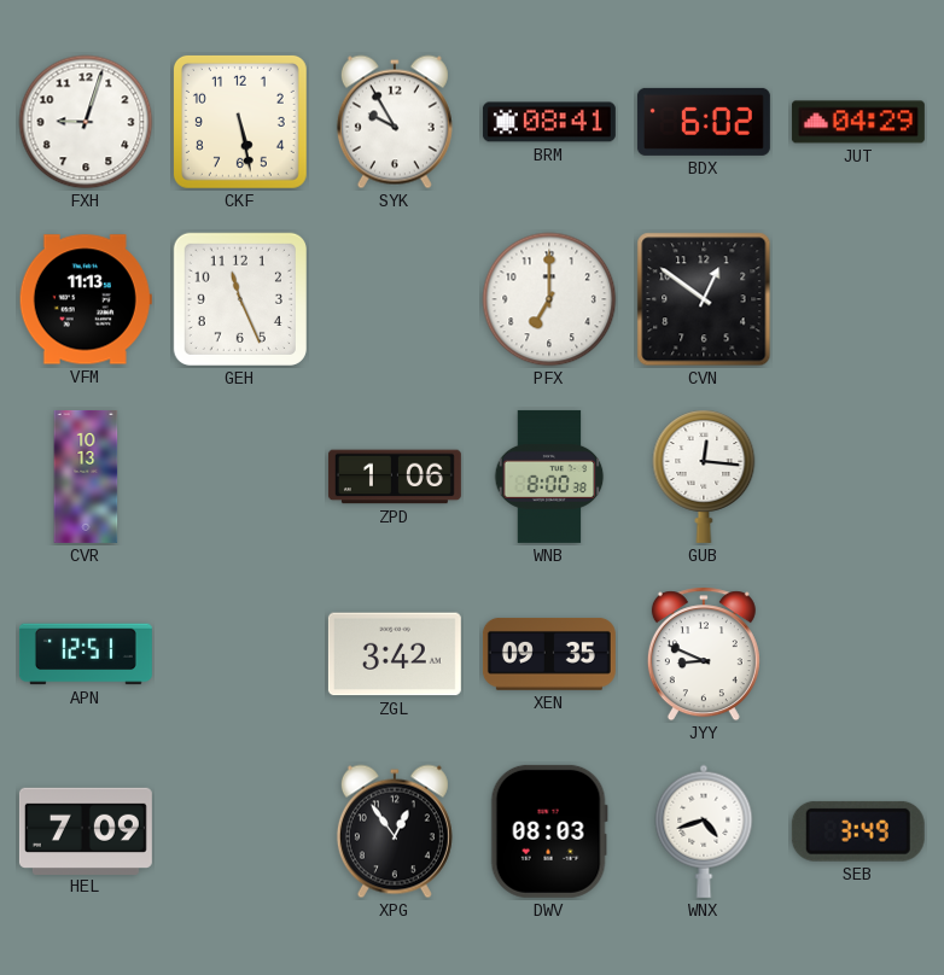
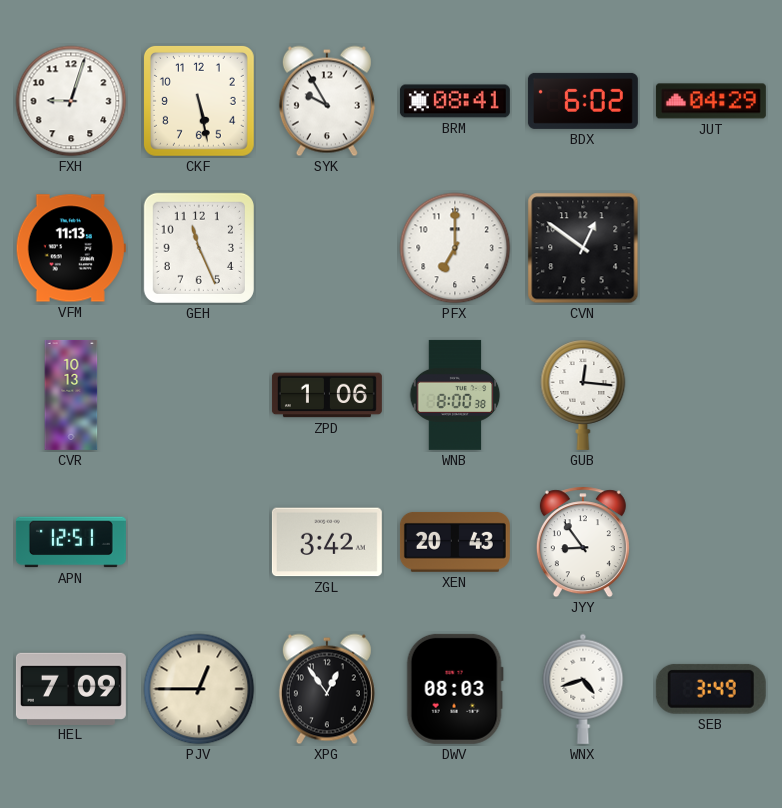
XEN: 09:35 -> 20:43 (455, 542)
JYY: 8:49 -> 8:54 (583, 542)
PJV: none -> 12:45 (199, 689)
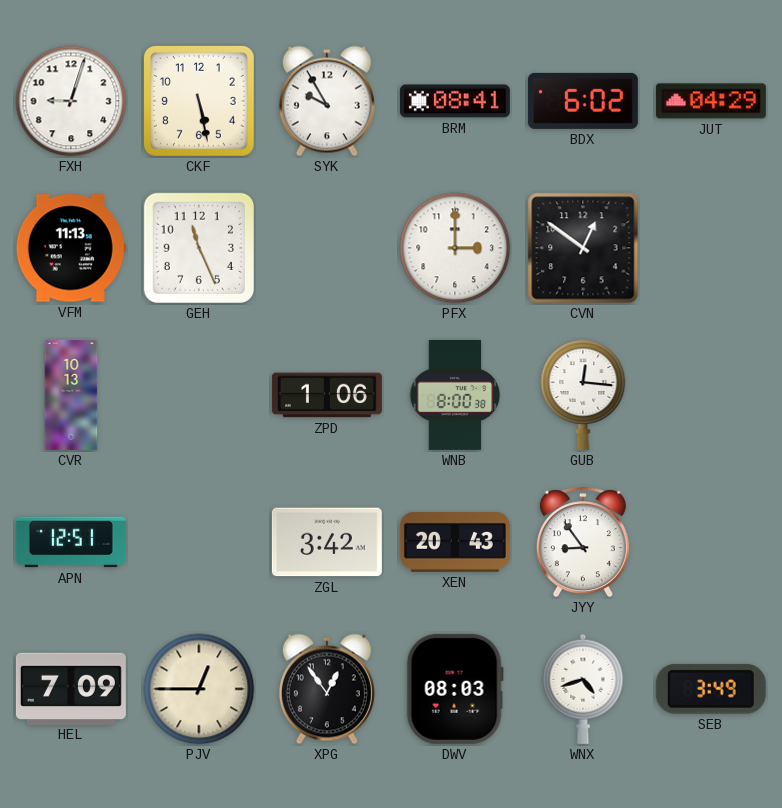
PFX: 7:00 -> 3:00 (455, 248)
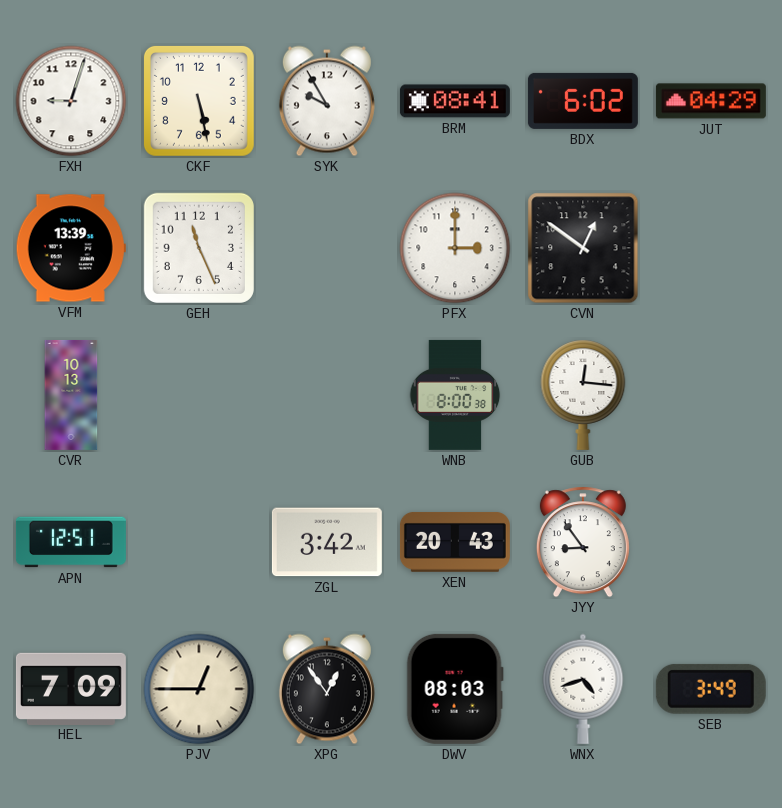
VFM: 11:13 -> 13:39 (71, 248)
ZPD: 1:06 -> none (327, 395)
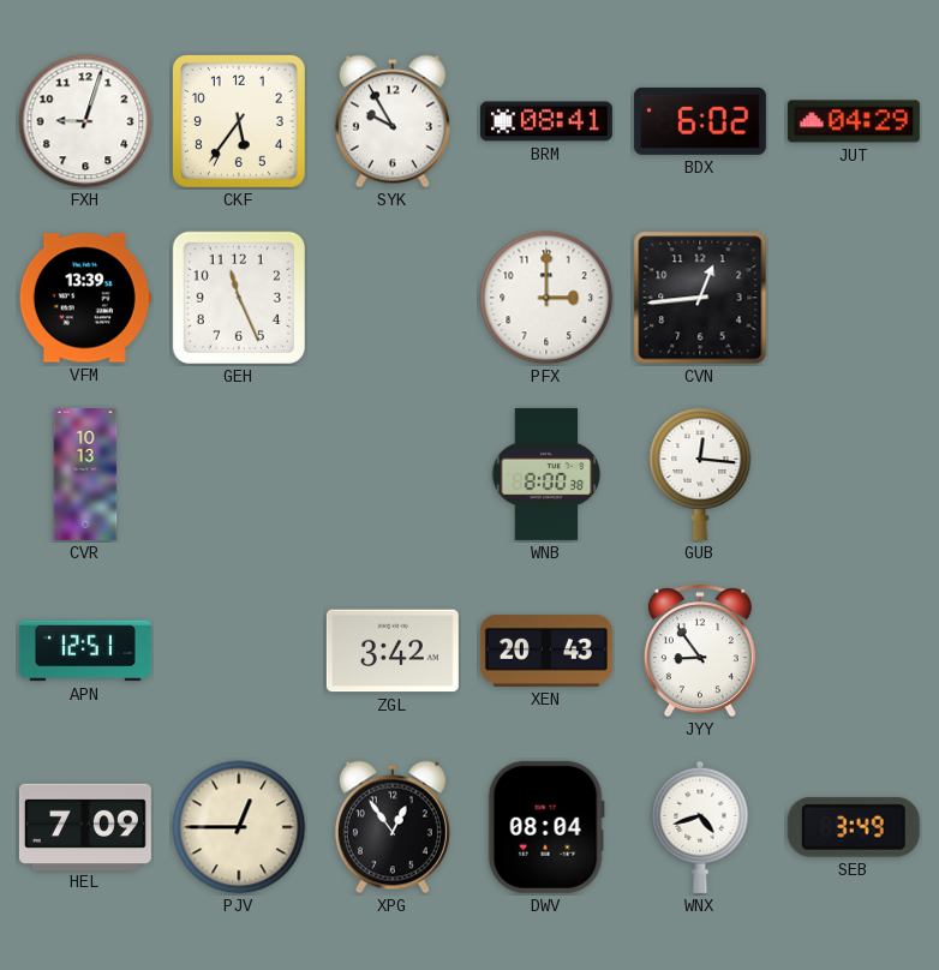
CKF: 5:28 -> 5:36 (239, 121)
CVN: 12:51 -> 12:44 (700, 298)
DWV: 08:03 -> 08:04 (546, 827)
